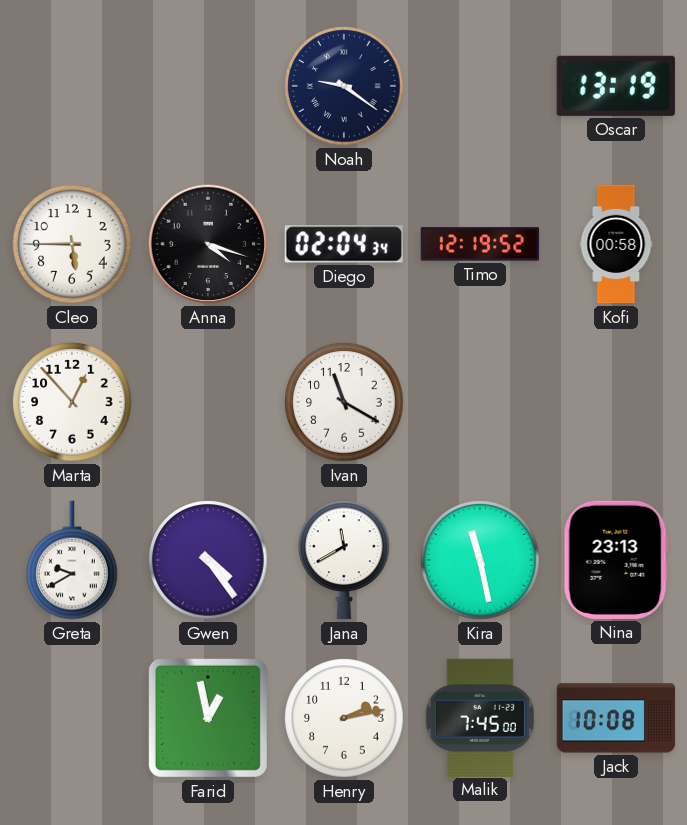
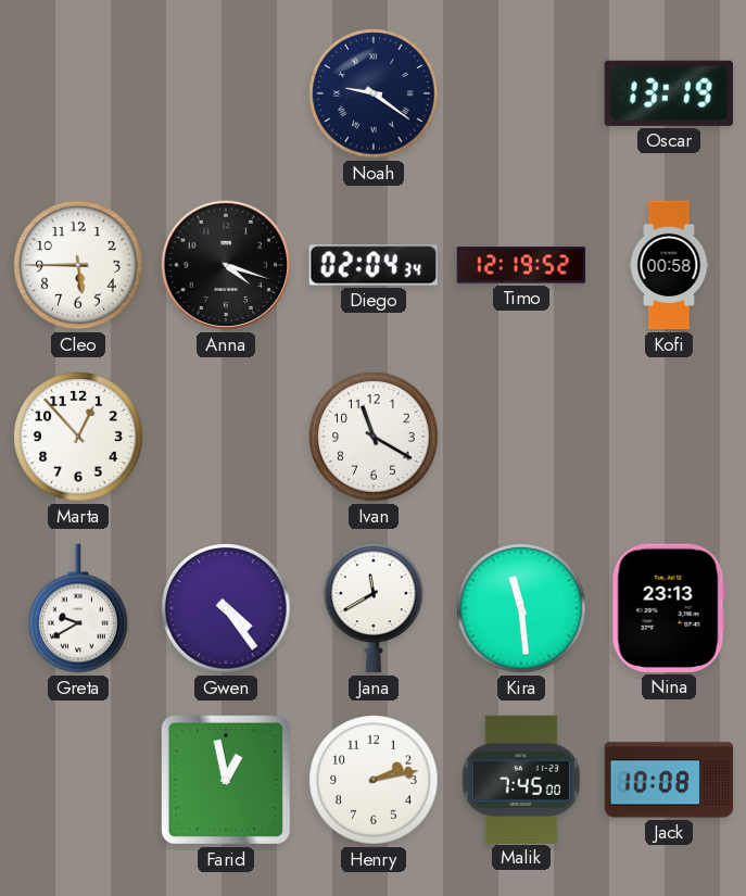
Kira: 11:28 -> 11:29 (521, 608)
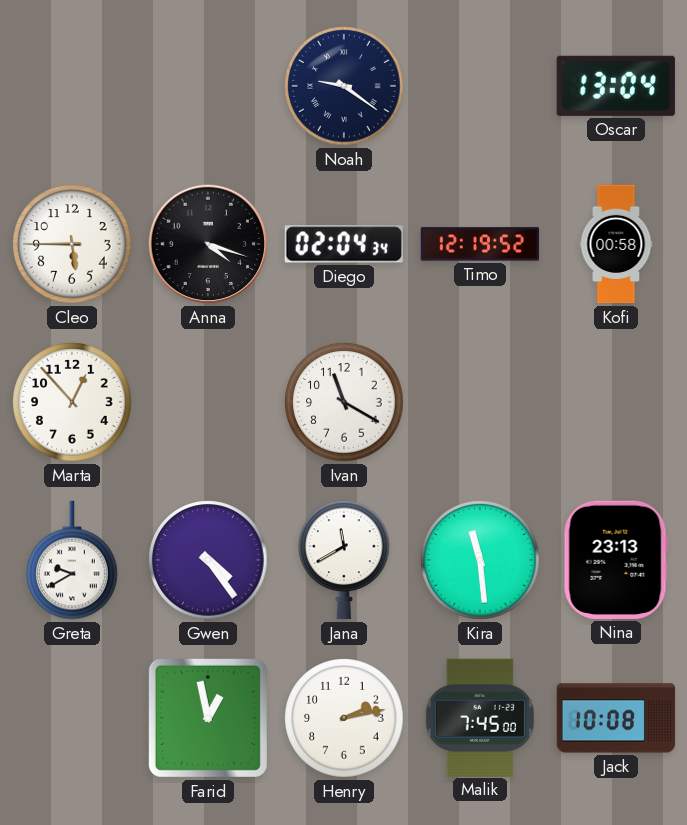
Oscar: 13:19 -> 13:04 (616, 86)
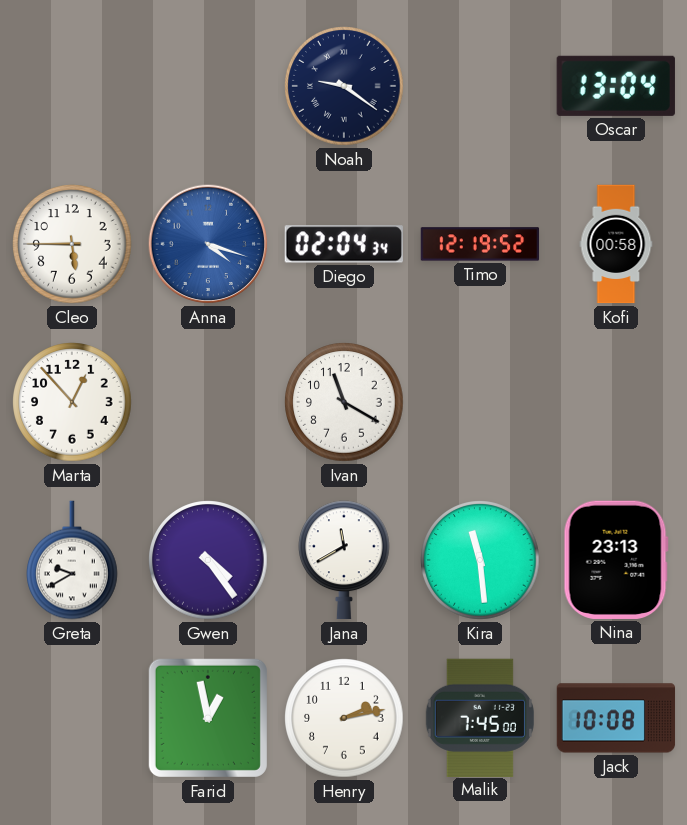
Anna dial: black -> blue (208, 244)
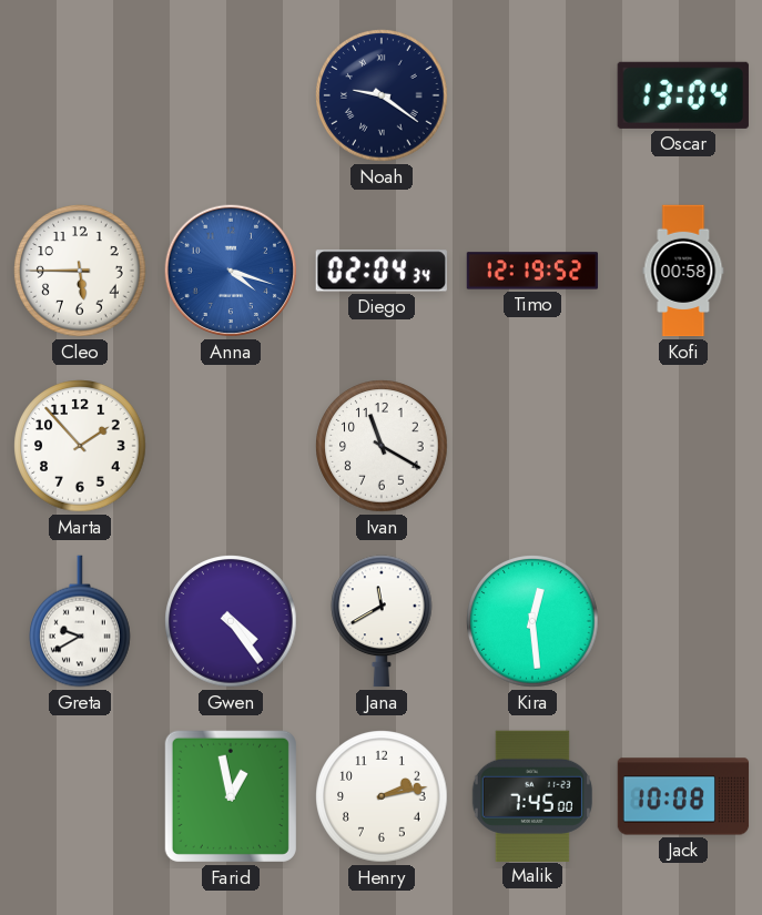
Marta: 12:53 -> 1:53 (80, 446)
Kira: 11:29 -> 12:29 (532, 621)
Nina: 23:13 -> none (616, 560)
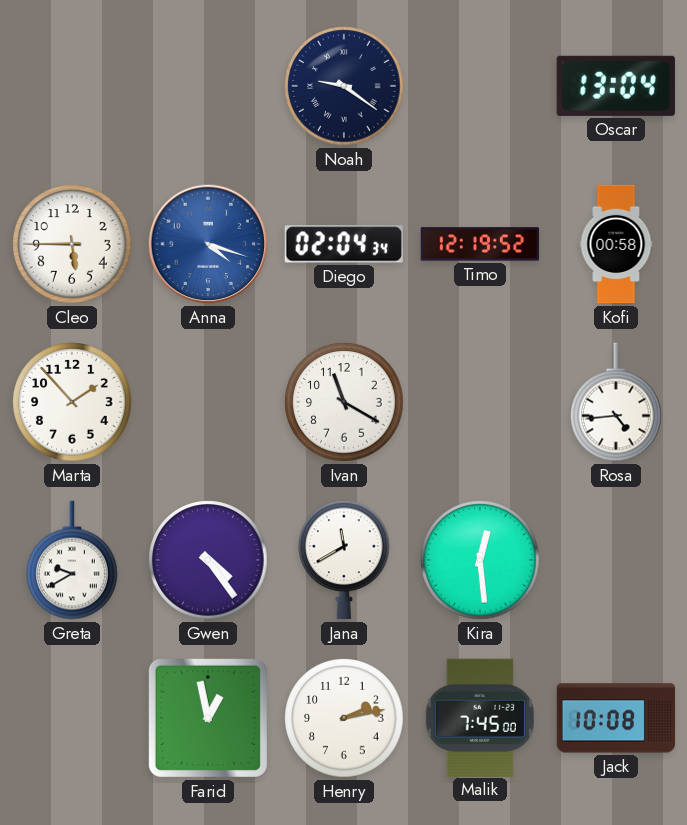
Rosa: none -> 4:44 (617, 402)
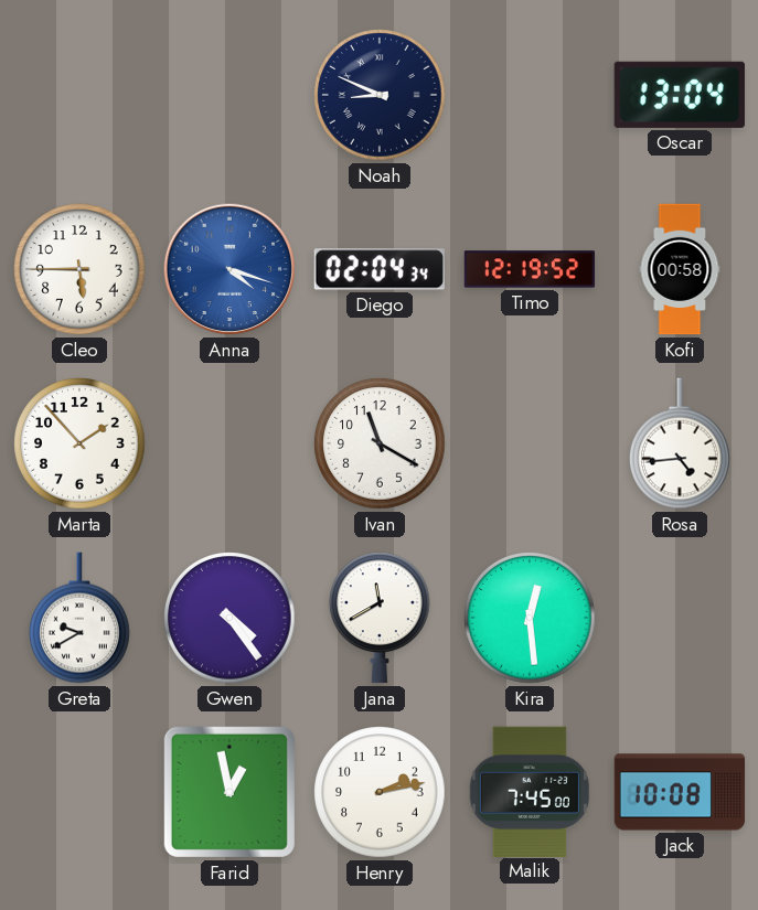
Noah: 9:21 -> 8:49 (380, 95)
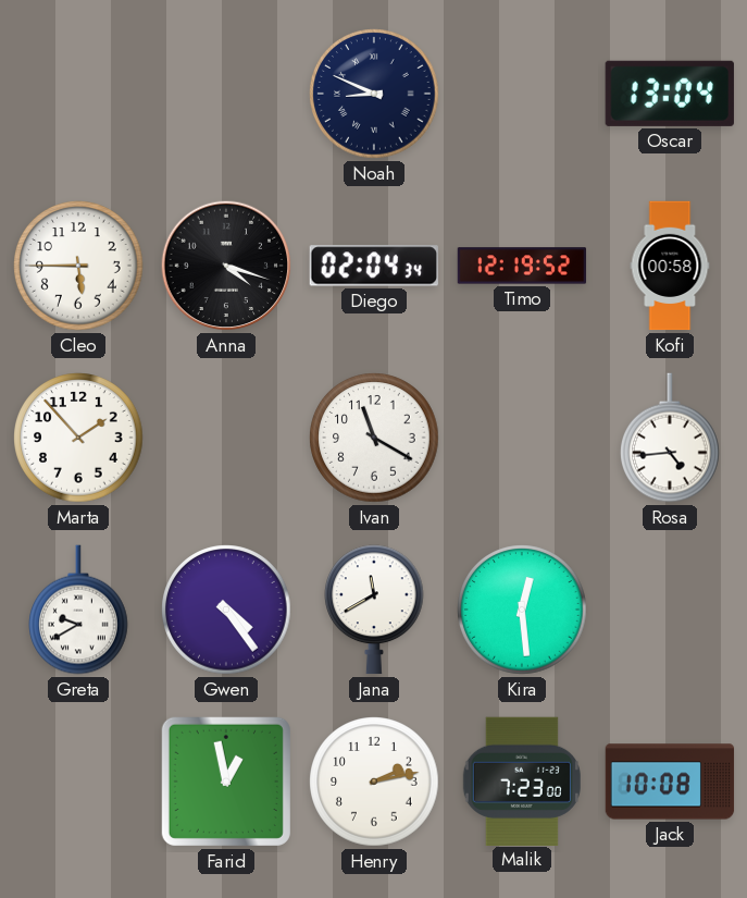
Anna dial: blue -> black (226, 266)
Malik: 7:45 -> 7:23 (522, 780)
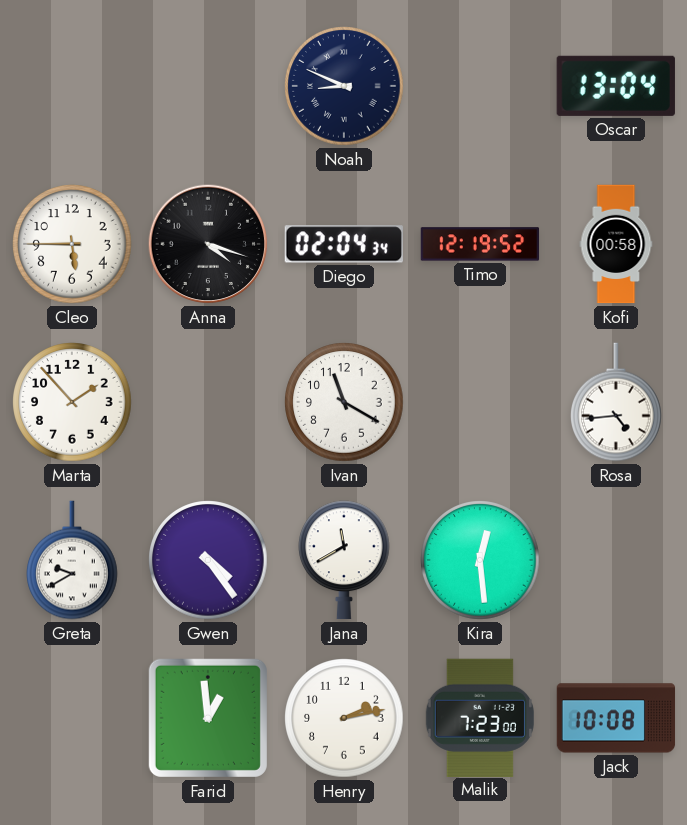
Farid: 12:58 -> 12:59 (208, 718)
